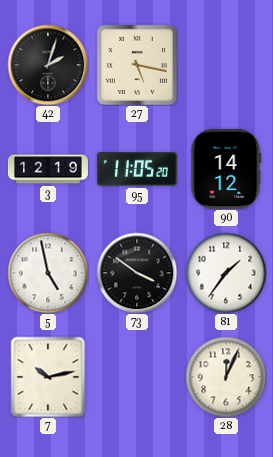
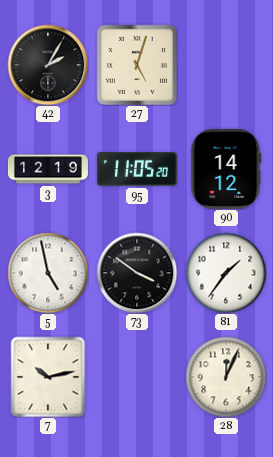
42: 2:03 -> 2:05 (48, 65)
27: 5:17 -> 5:03 (137, 65)
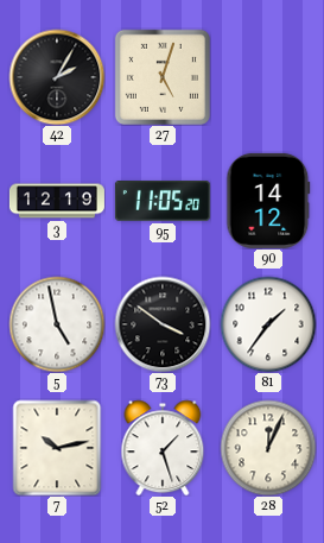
52: none -> 1:27 (163, 448)
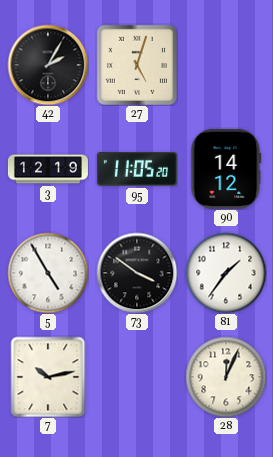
5: 4:58 -> 4:55 (48, 273)
52: 1:27 -> none (163, 448)
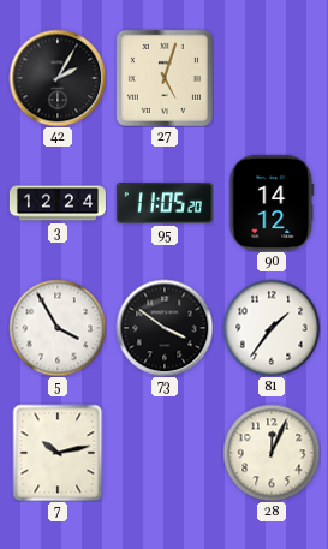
3: 12:19 -> 12:24 (58, 203)
5: 4:55 -> 3:55 (58, 328)
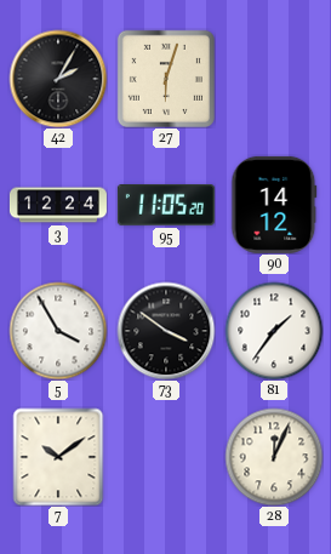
27: 5:03 -> 6:03 (166, 79)
7: 10:13 -> 10:09 (58, 457)
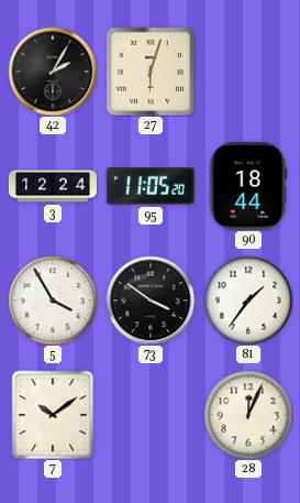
90: 14:12 -> 18:44 (248, 186)
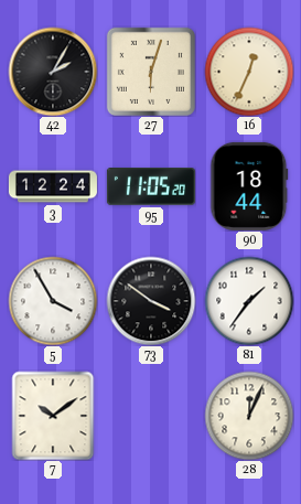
16: none -> 12:34 (249, 72)
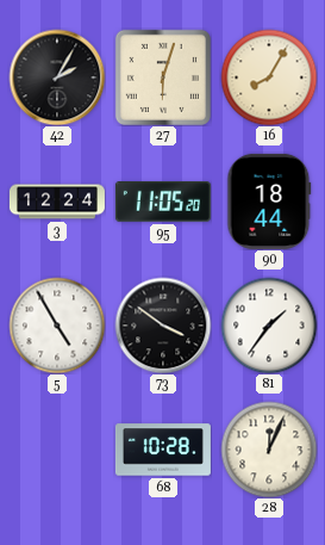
16: 12:34 -> 8:05 (269, 78)
5: 3:55 -> 4:55 (57, 326)
7: 10:09 -> none (53, 416)
68: none -> 10:28 (163, 450)
